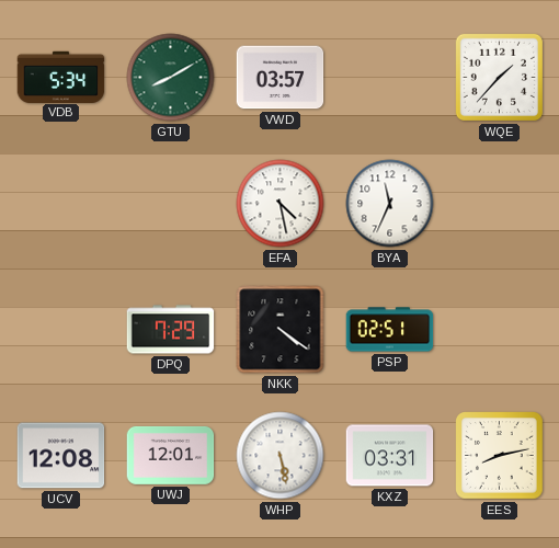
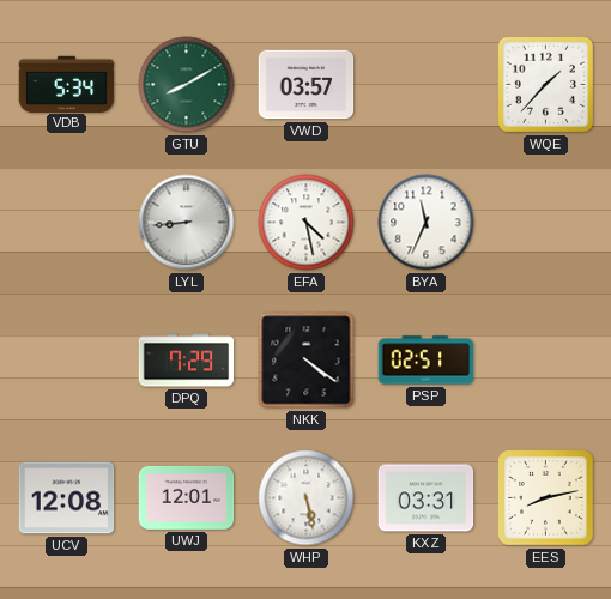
LYL: none -> 8:44 (187, 223)
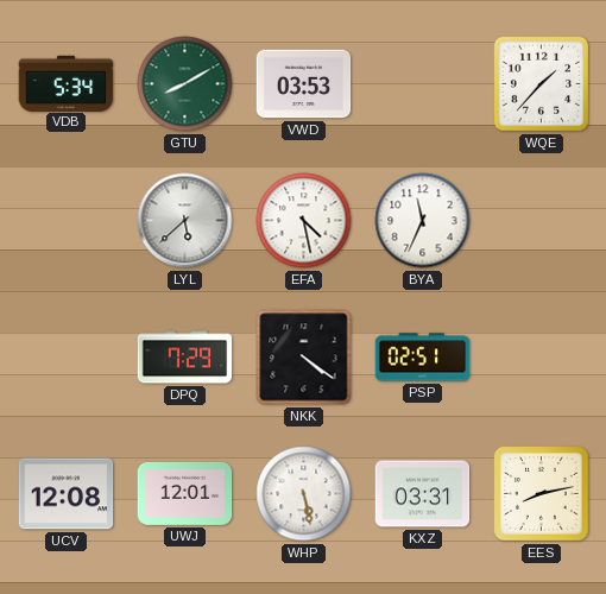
VWD: 03:57 -> 03:53 (304, 84)
LYL: 8:44 -> 5:38 (185, 221)
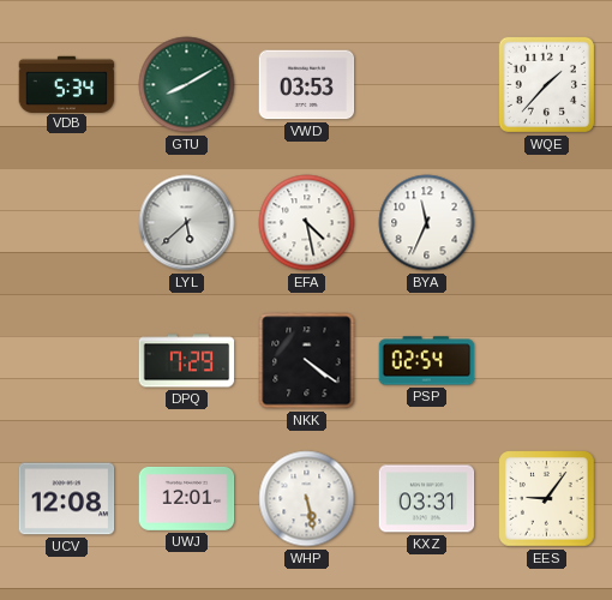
PSP: 02:51 -> 02:54 (427, 361)
EES: 8:13 -> 9:06 (547, 499)
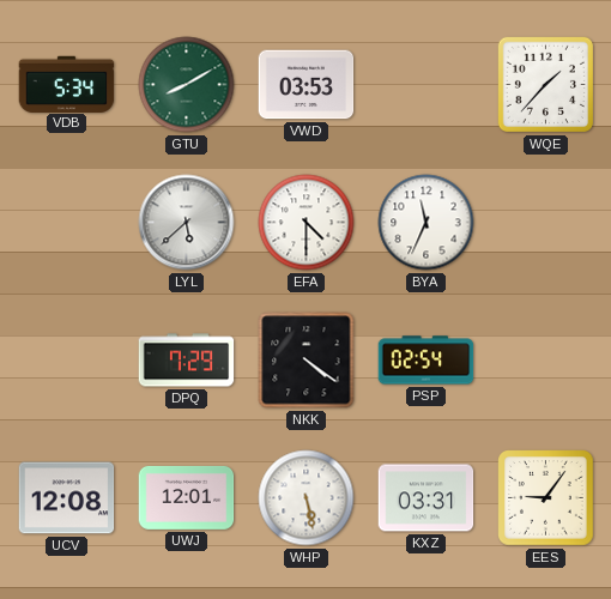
EFA: 4:28 -> 4:30 (307, 223)
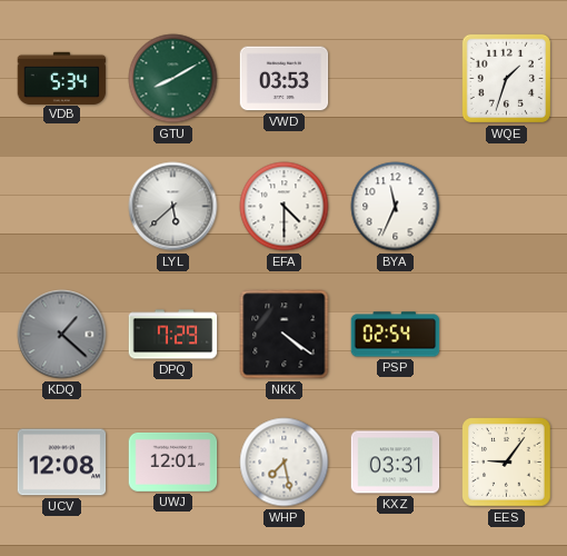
WQE: 1:37 -> 1:33 (506, 78)
KDQ: none -> 1:22 (62, 335)
WHP: 5:28 -> 7:28 (285, 463)
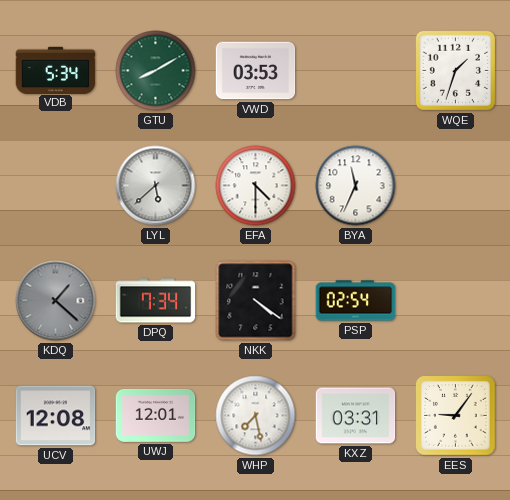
DPQ: 7:29 -> 7:34 (156, 301)
